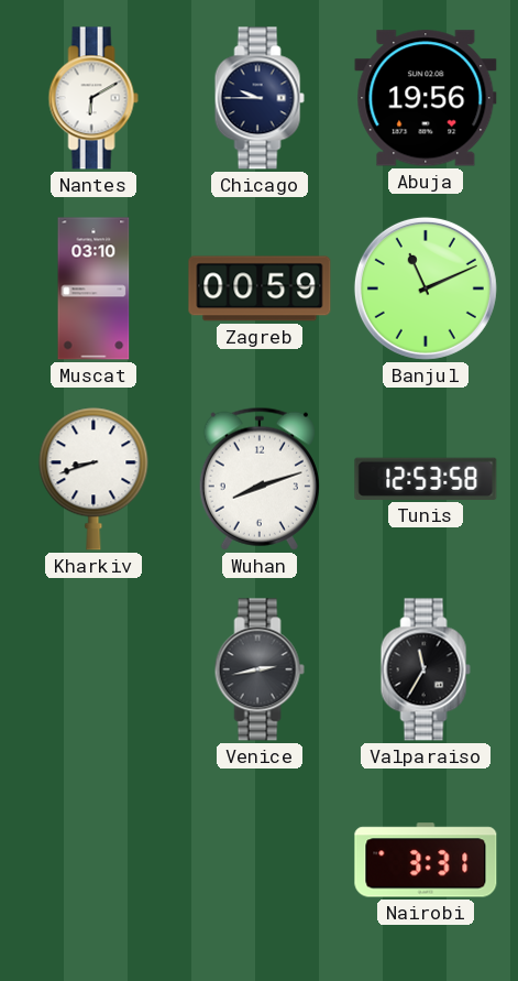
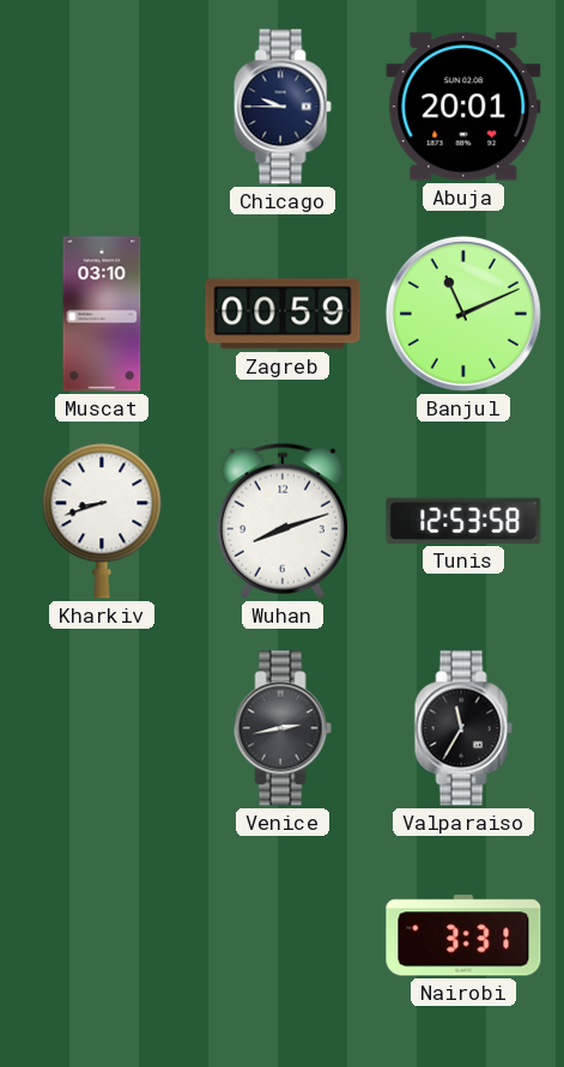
Nantes: 6:10 -> none (93, 98)
Abuja: 19:56 -> 20:01 (463, 107)
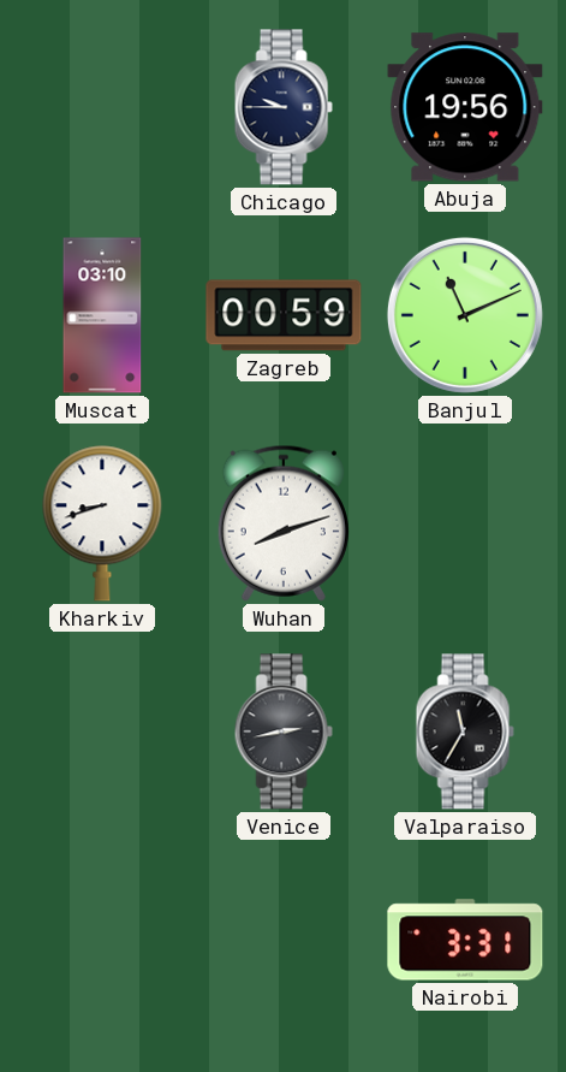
Abuja: 20:01 -> 19:56 (465, 107)
Tunis: 12:53 -> none (463, 521)
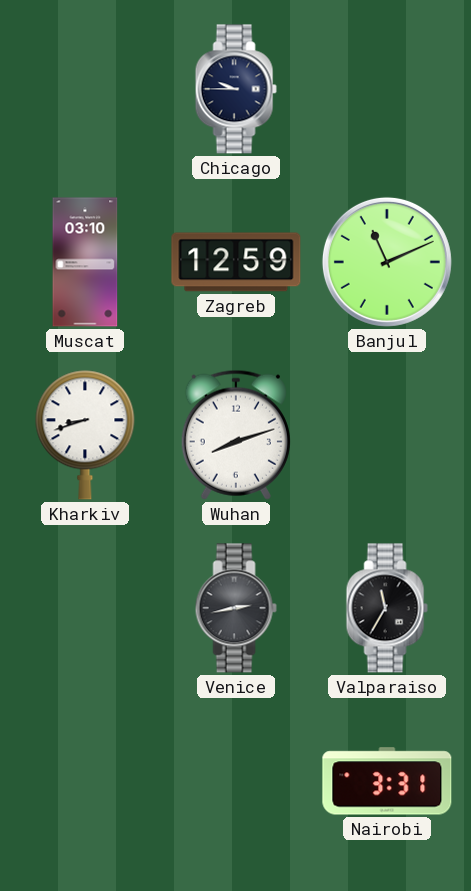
Abuja: 19:56 -> none (465, 107)
Zagreb: 00:59 -> 12:59 (236, 262)
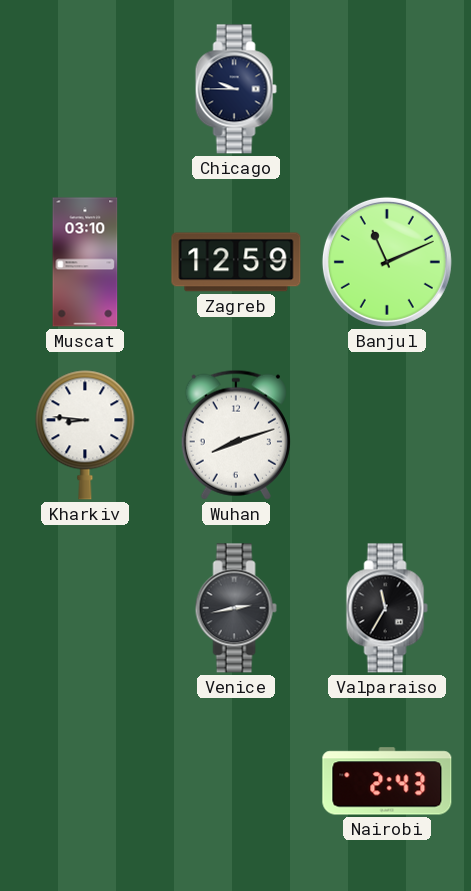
Kharkiv: 8:42 -> 8:46 (85, 435)
Nairobi: 3:31 -> 2:43 (387, 781)
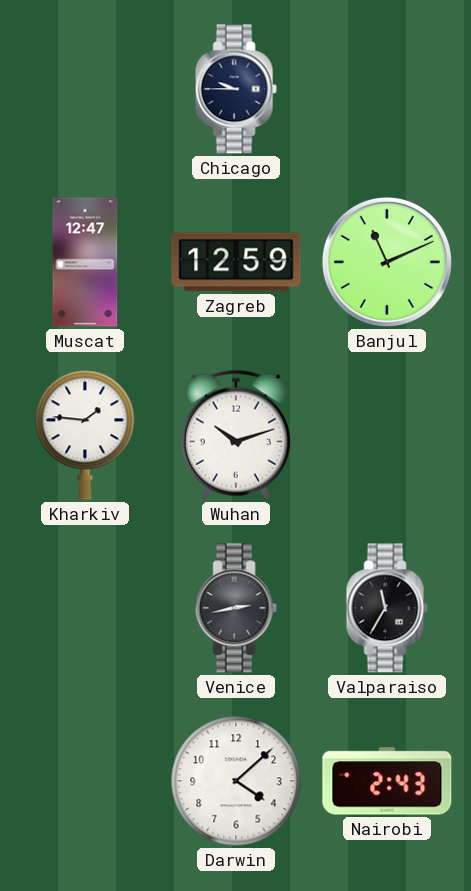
Muscat: 03:10 -> 12:47 (85, 262)
Kharkiv: 8:46 -> 1:46 (85, 435)
Wuhan: 8:12 -> 10:12 (236, 435)
Darwin: none -> 4:08 (236, 781)
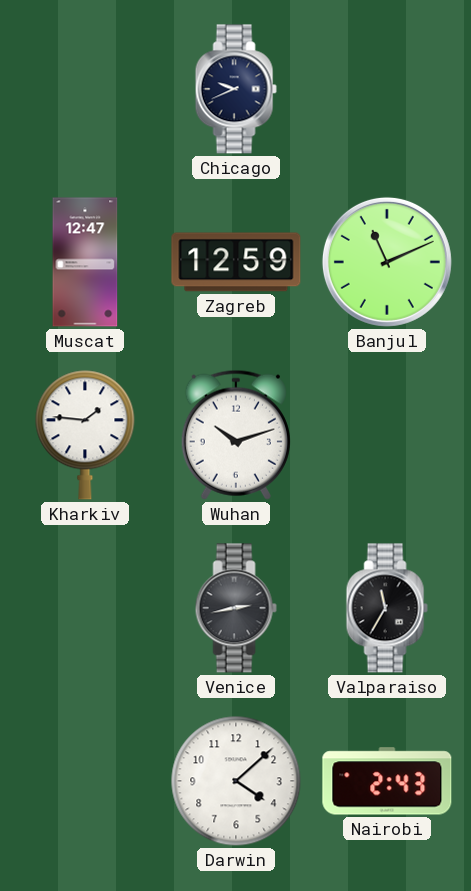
Chicago: 9:45 -> 9:41 (236, 89)
